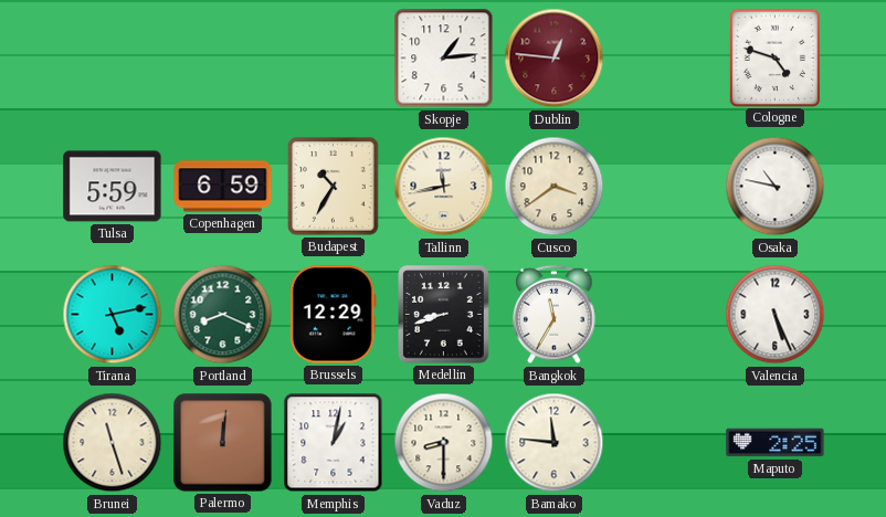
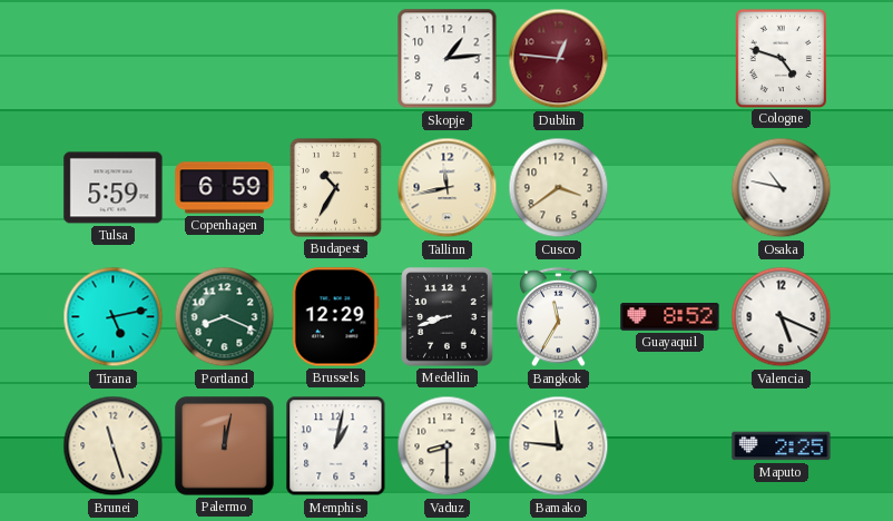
Guayaquil: none -> 8:52 (670, 317)
Valencia: 5:26 -> 5:19 (782, 317)
Palermo: 12:01 -> 12:02 (225, 446)
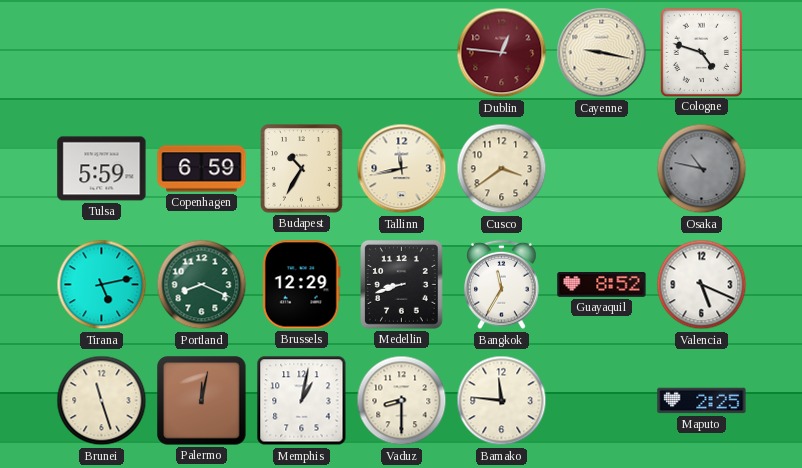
Skopje: 1:14 -> none (448, 59)
Cayenne: none -> 9:17 (602, 53)
Osaka dial: white -> grey (702, 169)
